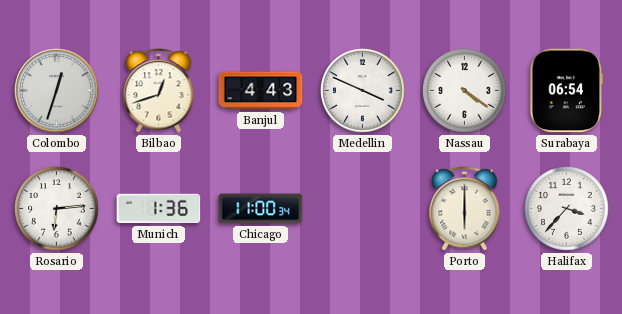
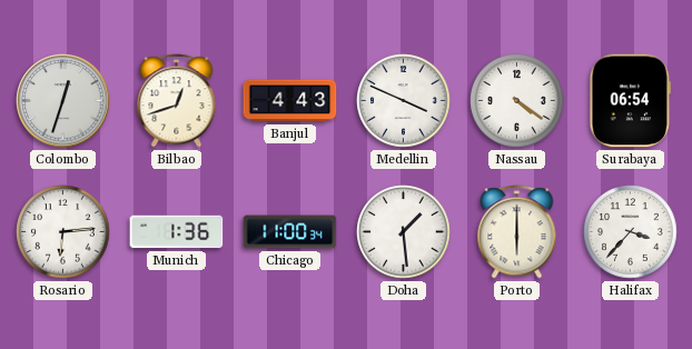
Doha: none -> 1:29 (404, 232)
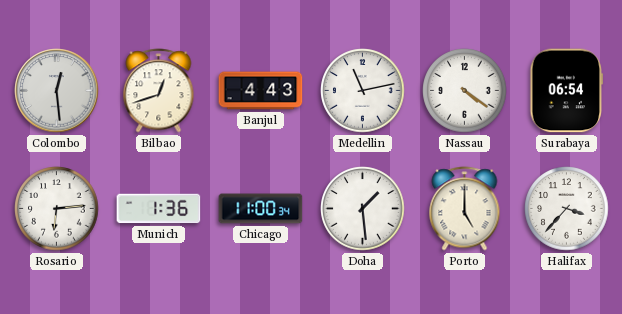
Colombo: 12:33 -> 12:29 (57, 91)
Medellin: 3:49 -> 11:13 (363, 91)
Porto: 6:00 -> 5:00 (465, 209)
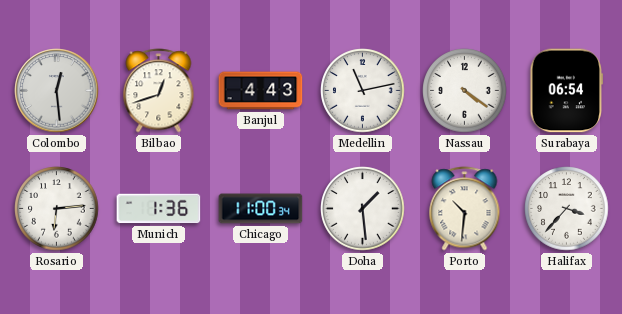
Porto: 5:00 -> 10:31 (465, 209)
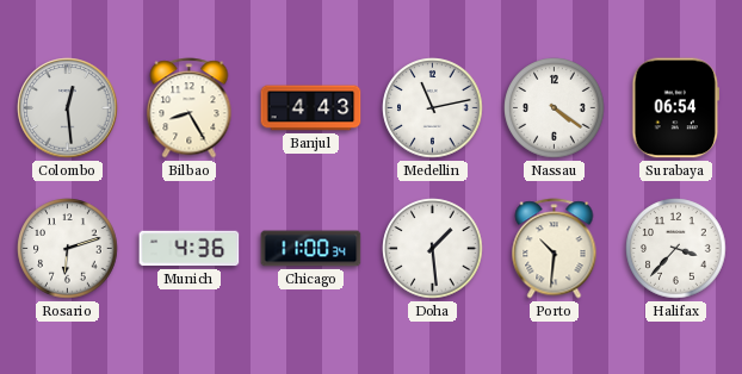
Bilbao: 12:42 -> 8:25 (190, 108)
Rosario: 6:14 -> 6:12 (68, 249)
Munich: 1:36 -> 4:36 (190, 249)
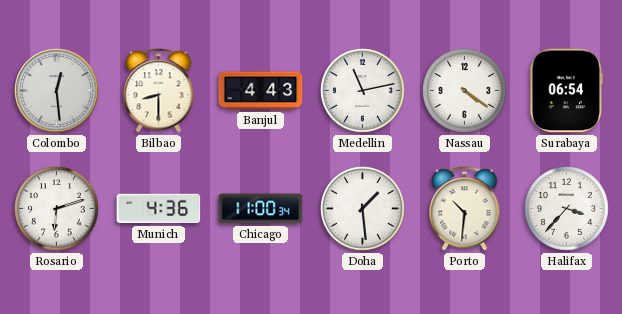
Bilbao: 8:25 -> 8:30 (159, 91)
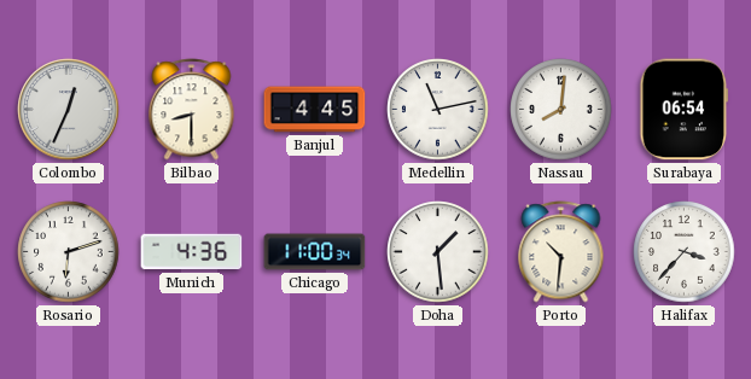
Colombo: 12:29 -> 12:34 (69, 110)
Banjul: 4:43 -> 4:45 (315, 110)
Nassau: 4:21 -> 8:01 (561, 110)
